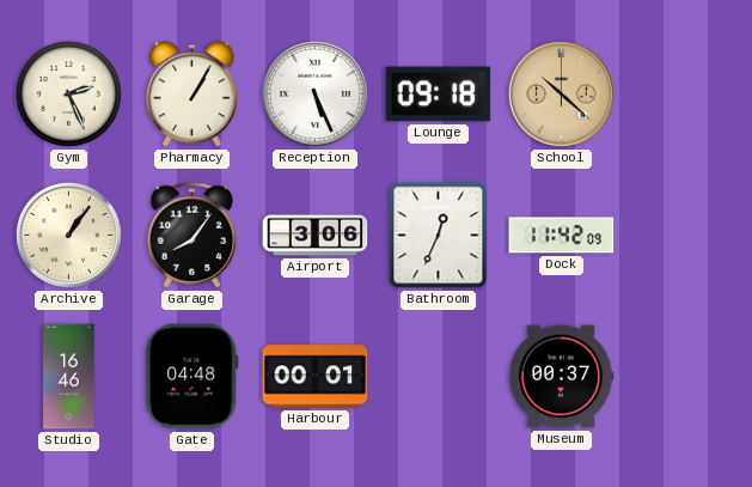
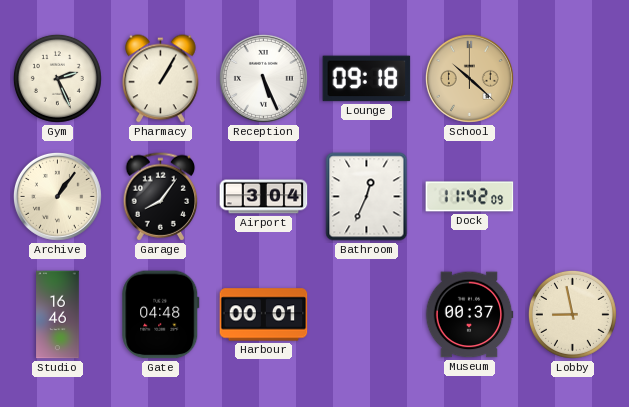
Airport: 3:06 -> 3:04 (264, 197)
Lobby: none -> 8:58 (572, 314)
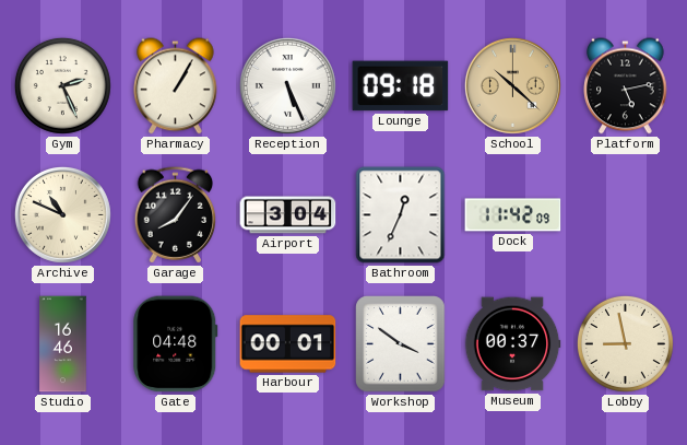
Platform: none -> 5:13 (626, 86)
Archive: 1:06 -> 10:49 (62, 214)
Workshop: none -> 3:51 (401, 344)
